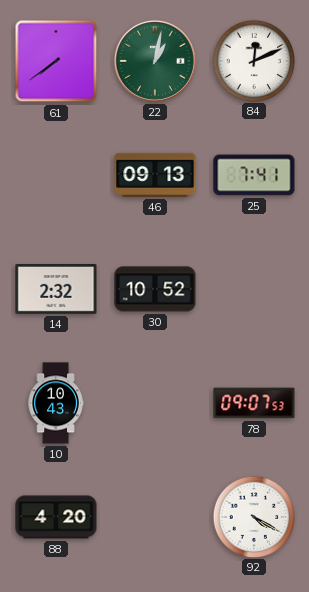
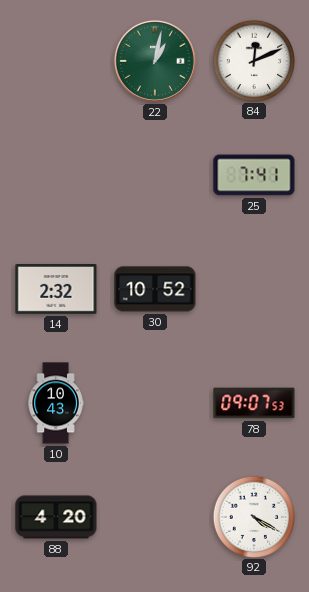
61: 7:39 -> none (56, 61)
46: 09:13 -> none (155, 175)
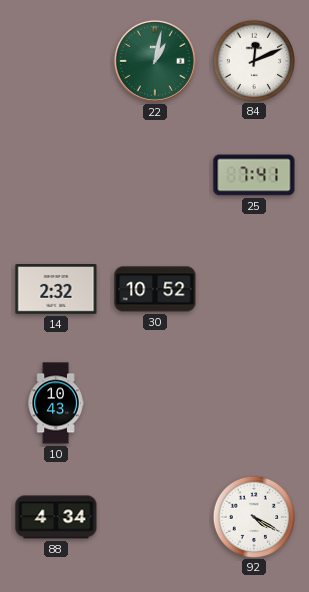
78: 09:07 -> none (254, 403)
88: 4:20 -> 4:34 (56, 517)
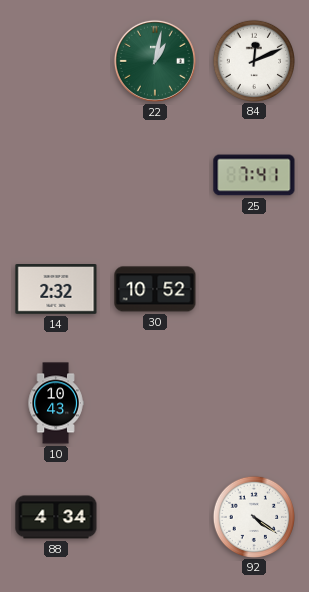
92: 4:20 -> 4:21 (253, 516)
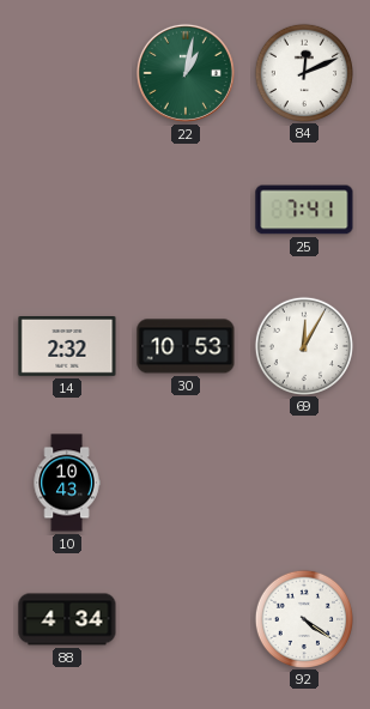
30: 10:52 -> 10:53 (186, 346)
69: none -> 12:05 (303, 345)
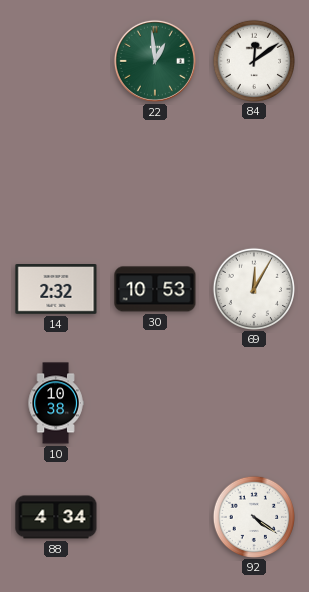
22: 1:02 -> 12:59 (155, 61)
84: 12:11 -> 12:09 (253, 60)
25: 7:41 -> none (304, 210)
10: 10:43 -> 10:38 (56, 403)
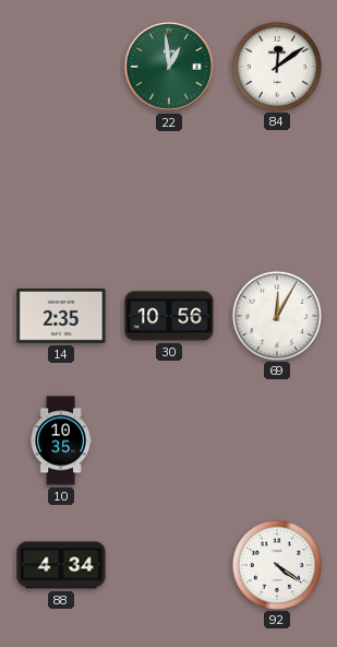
14: 2:32 -> 2:35 (61, 317)
30: 10:53 -> 10:56 (169, 316)
10: 10:38 -> 10:35 (61, 440)
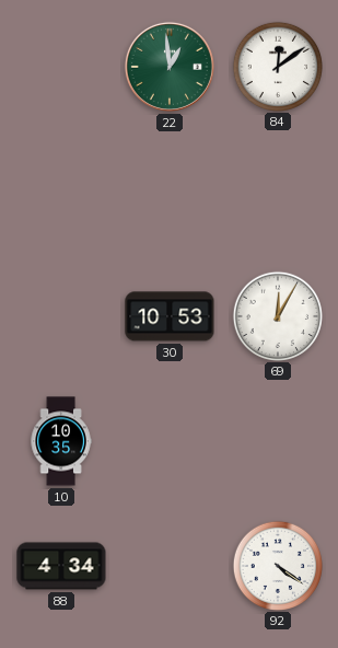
14: 2:35 -> none (61, 317)
30: 10:56 -> 10:53 (170, 316)
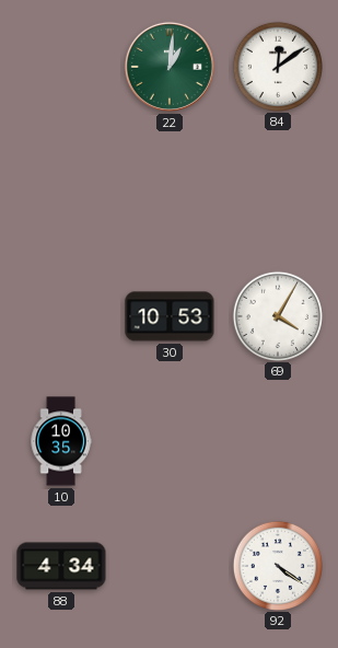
22: 12:59 -> 1:01 (170, 67)
69: 12:05 -> 4:05 (277, 315)
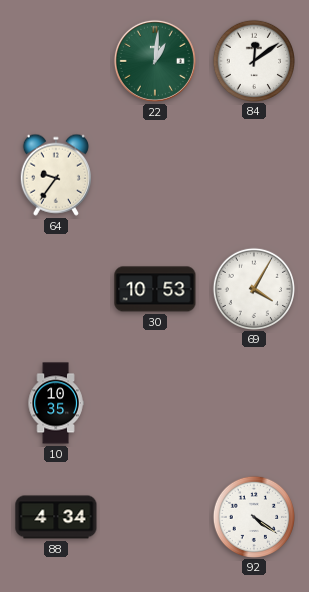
64: none -> 9:36 (56, 175)
